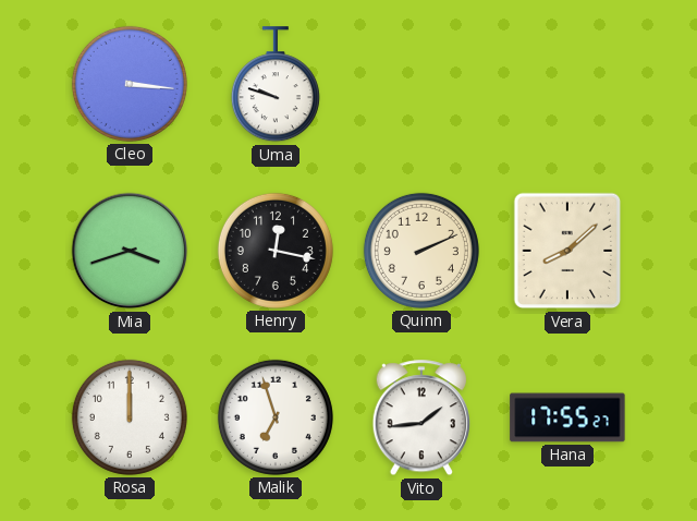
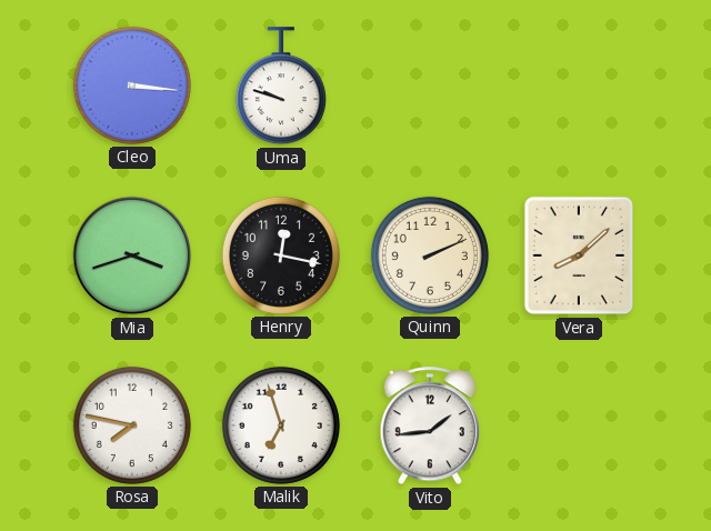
Rosa: 12:00 -> 7:47 (132, 425)
Hana: 17:55 -> none (567, 417)
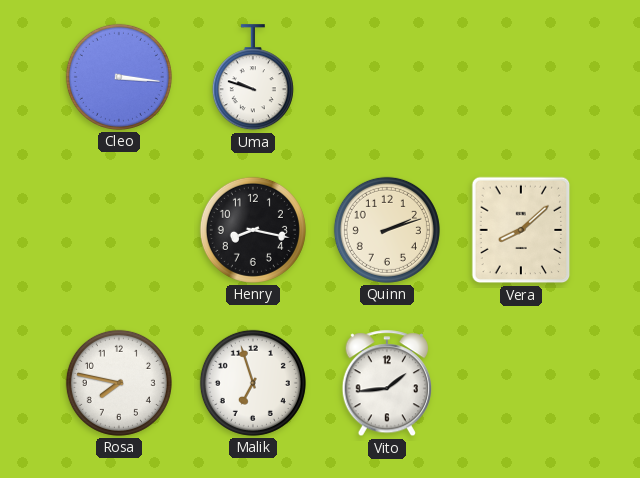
Mia: 3:42 -> none (132, 256)
Henry: 12:17 -> 8:17 (253, 230)
Quinn: 2:11 -> 2:12 (387, 230)
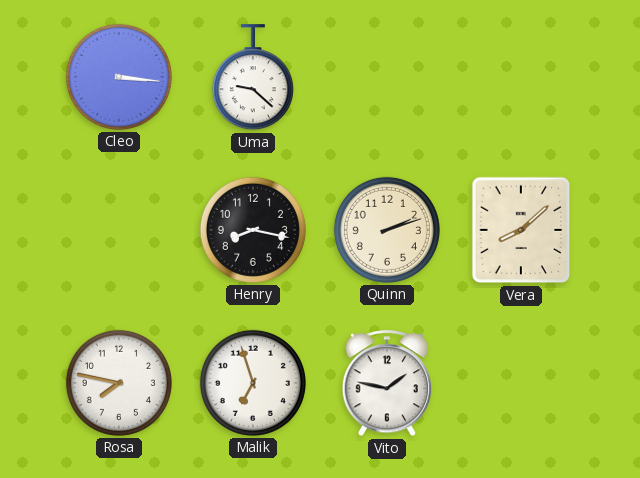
Uma: 9:48 -> 9:22 (253, 78)
Vito: 1:44 -> 1:47 (386, 384)
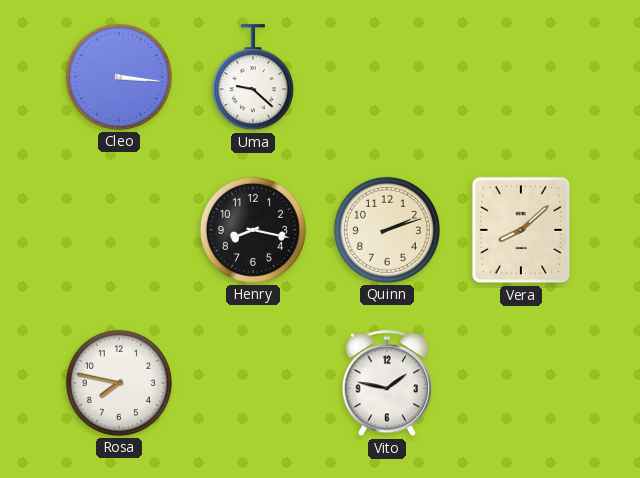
Malik: 6:57 -> none (253, 383)
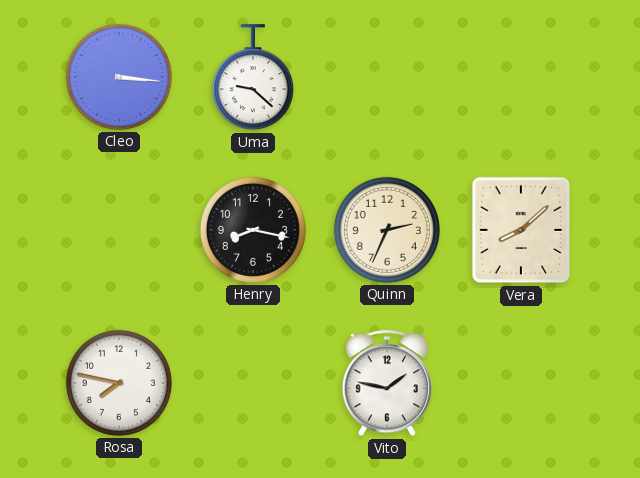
Quinn: 2:12 -> 2:34 (387, 230)
